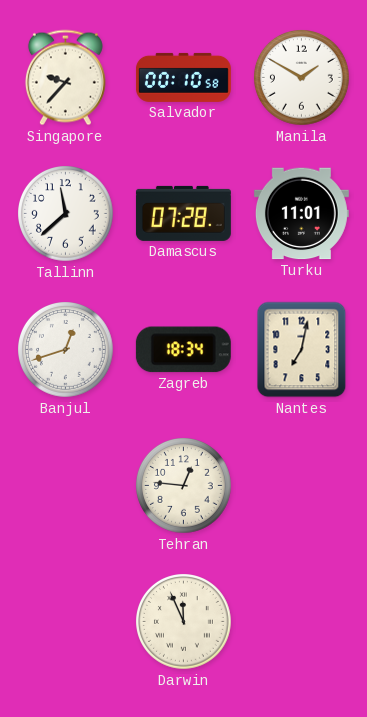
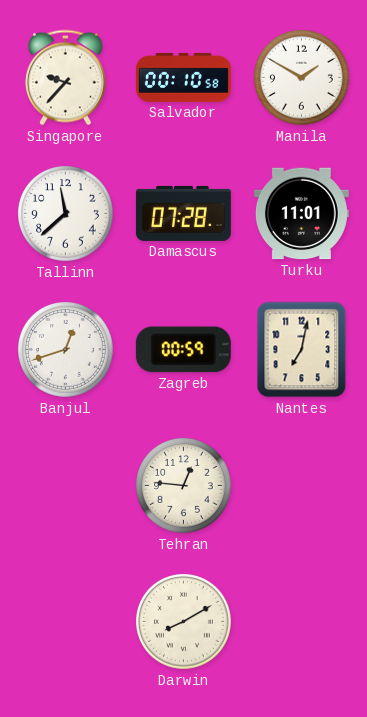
Zagreb: 18:34 -> 00:59 (183, 350)
Darwin: 11:56 -> 8:10 (184, 622)
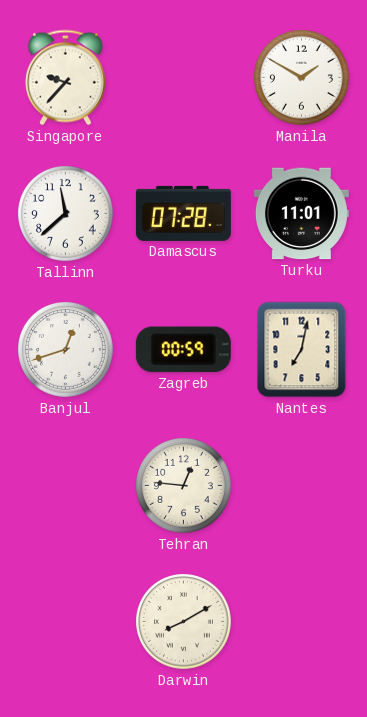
Salvador: 00:10 -> none (183, 77)
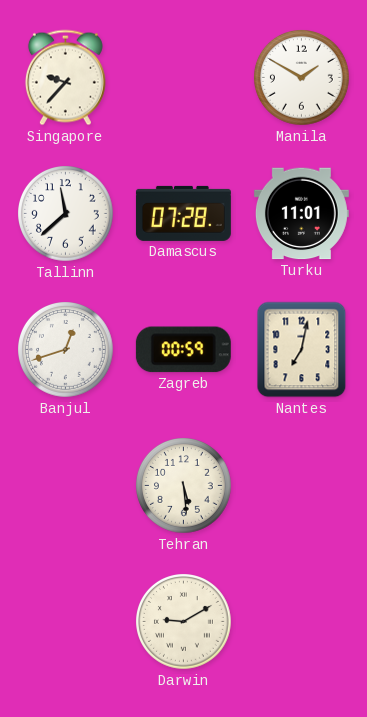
Tehran: 12:46 -> 5:29 (184, 486)
Darwin: 8:10 -> 9:10 (184, 622)
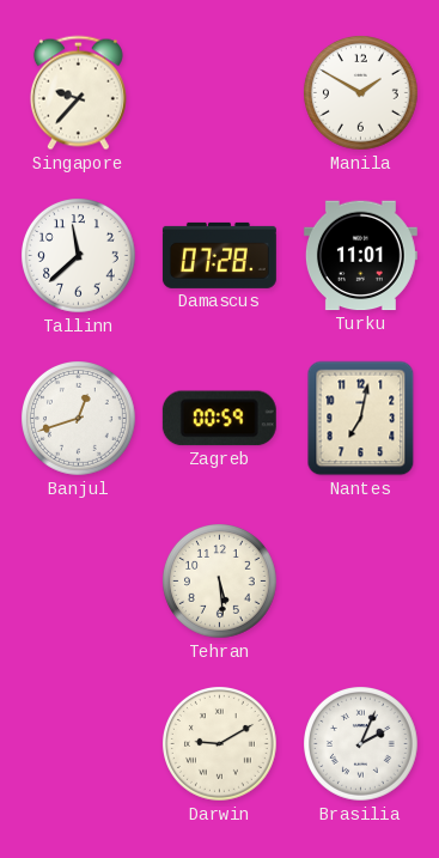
Brasilia: none -> 2:04 (361, 744)
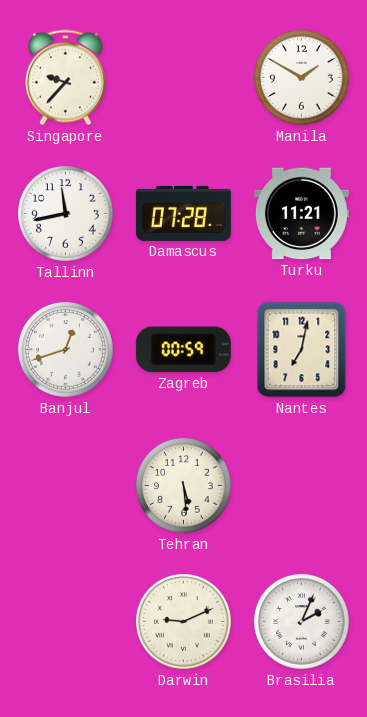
Tallinn: 11:38 -> 11:43 (66, 214)
Turku: 11:01 -> 11:21 (301, 214)
Darwin: 9:10 -> 9:11 (184, 622)
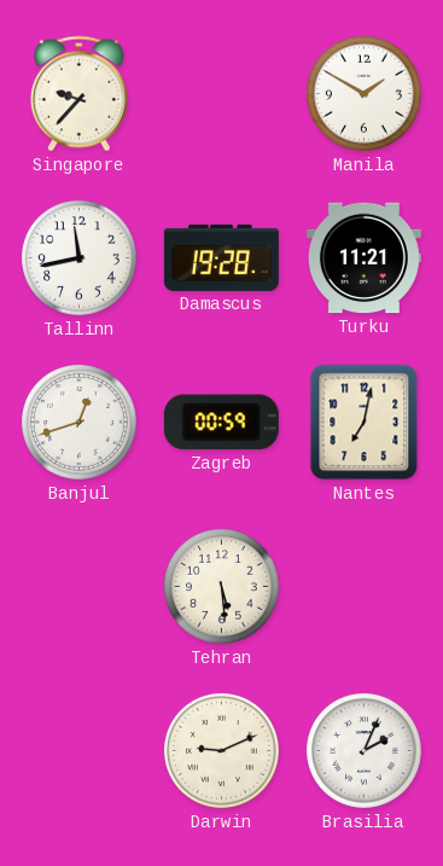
Damascus: 07:28 -> 19:28 (221, 257)
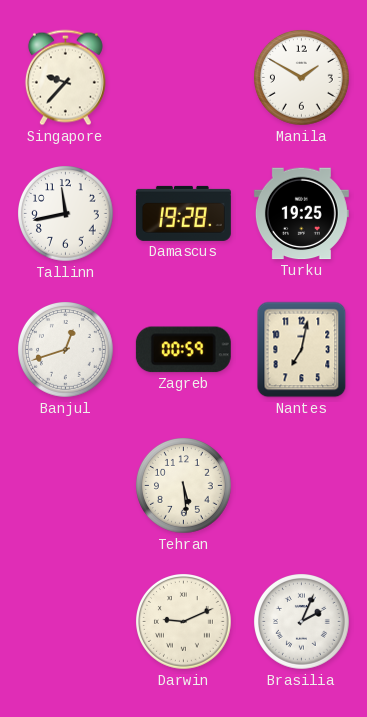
Turku: 11:21 -> 19:25 (301, 214)
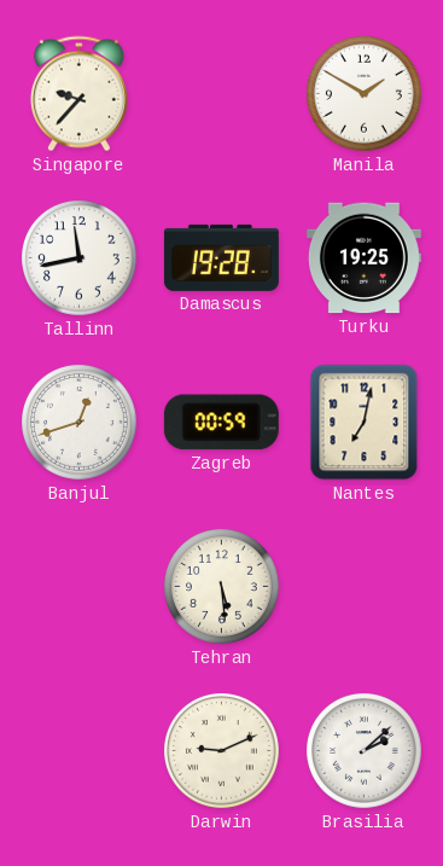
Brasilia: 2:04 -> 2:08 (365, 751)
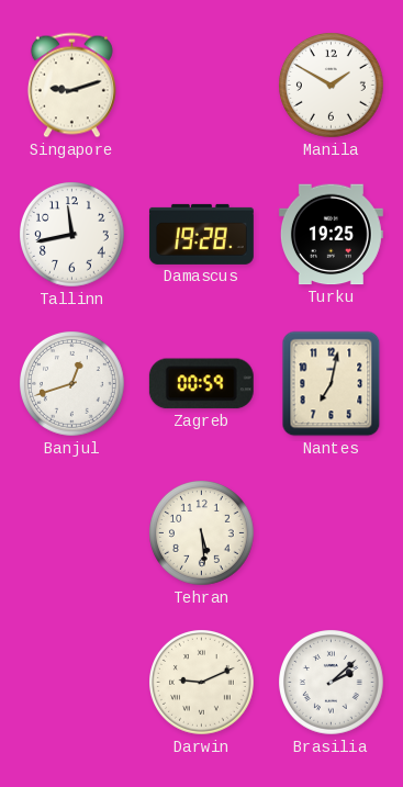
Singapore: 9:37 -> 9:12 (71, 86)
